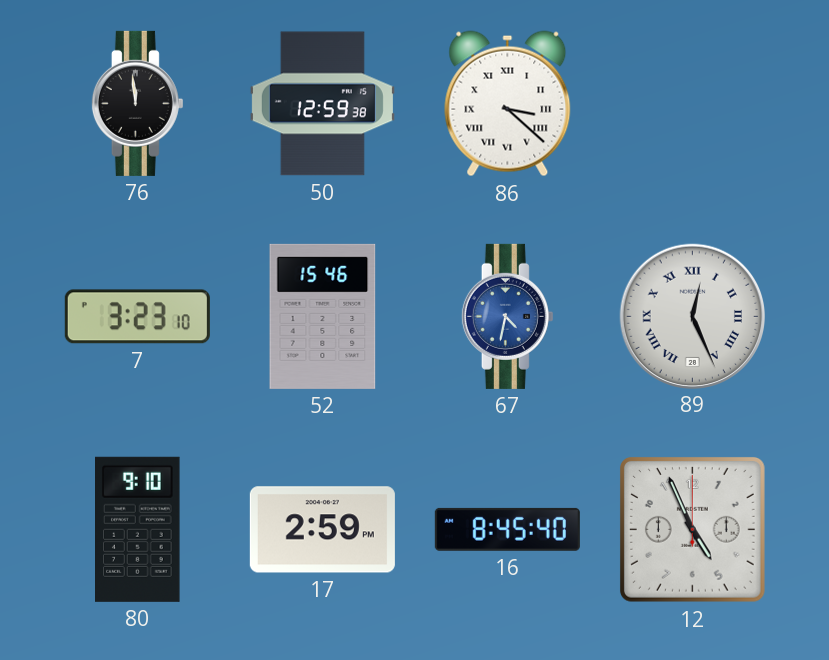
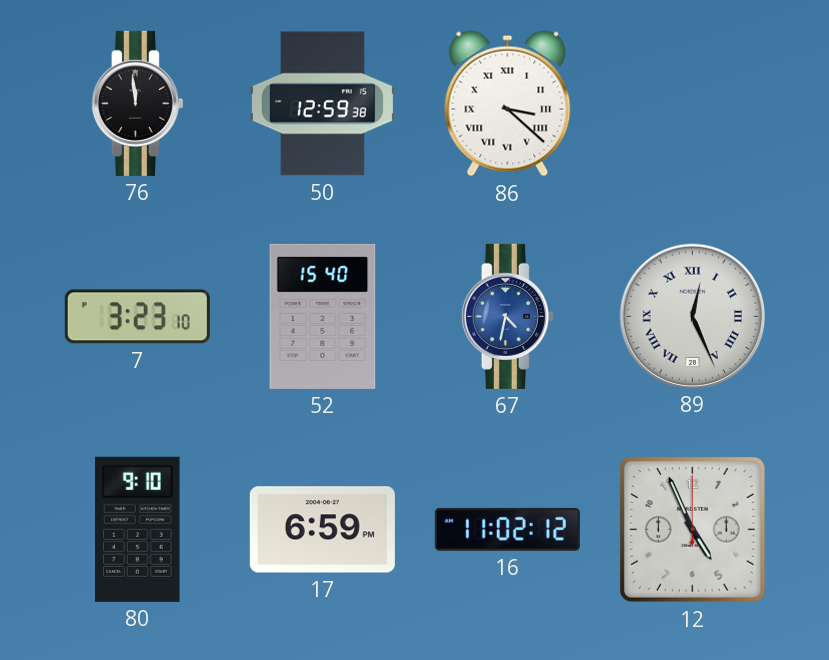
52: 15:46 -> 15:40 (323, 316)
17: 2:59 -> 6:59 (322, 530)
16: 8:45 -> 11:02 (507, 529)
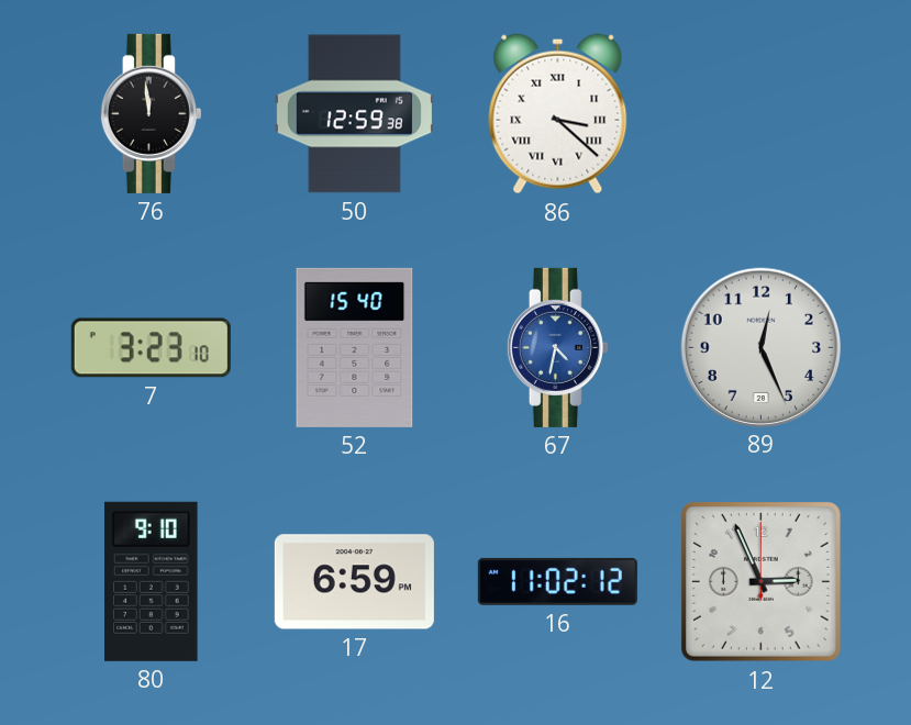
89 numerals: Roman -> Arabic (760, 347)
12: 4:56 -> 2:56 (760, 581)
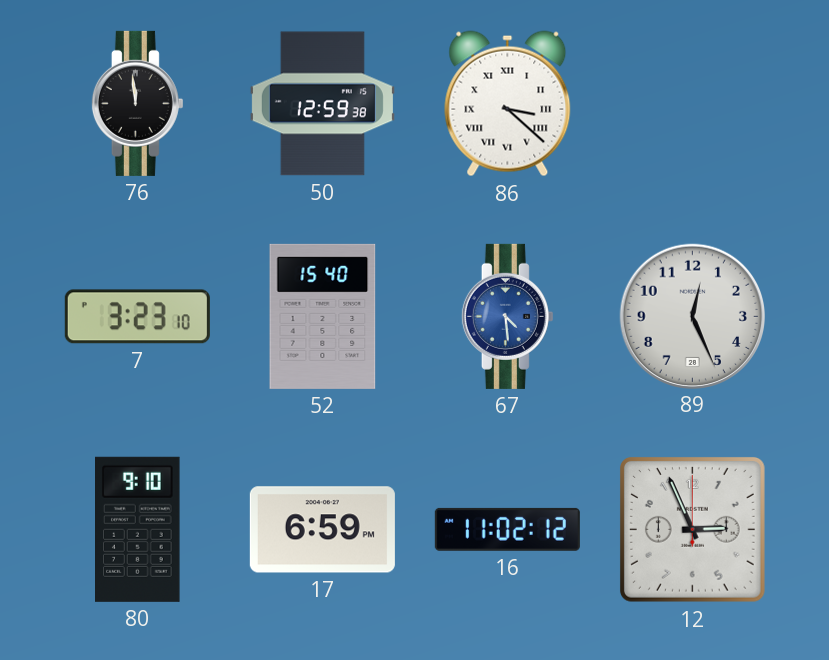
67: 4:32 -> 4:29 (507, 316)
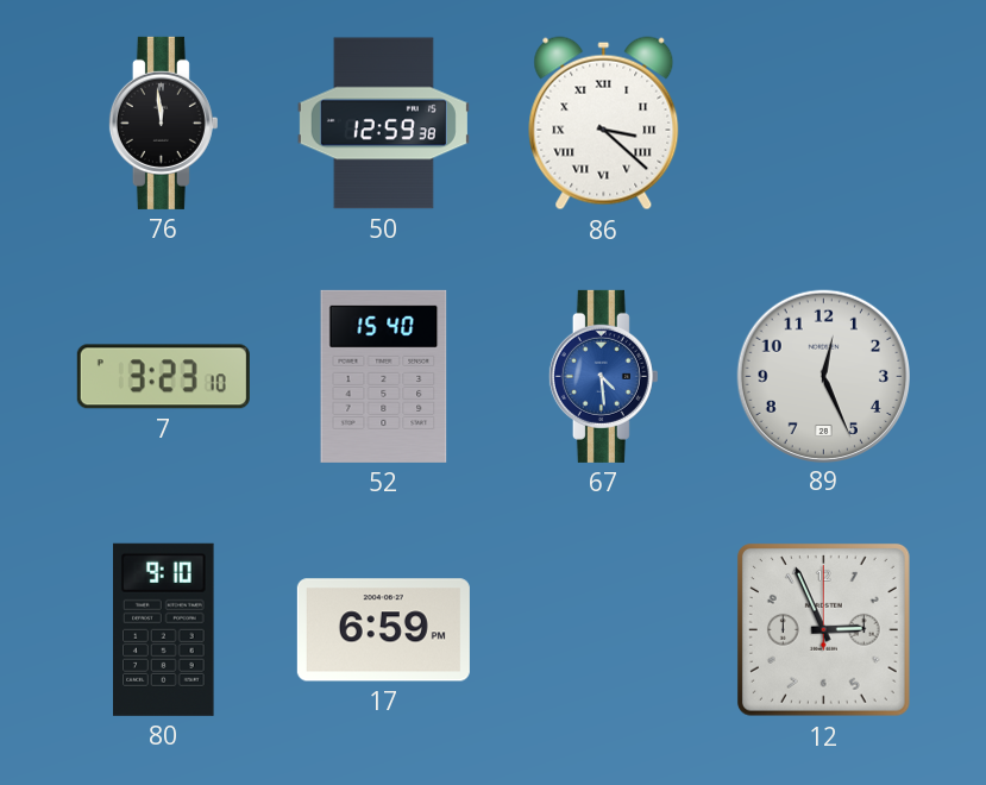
16: 11:02 -> none (507, 529)
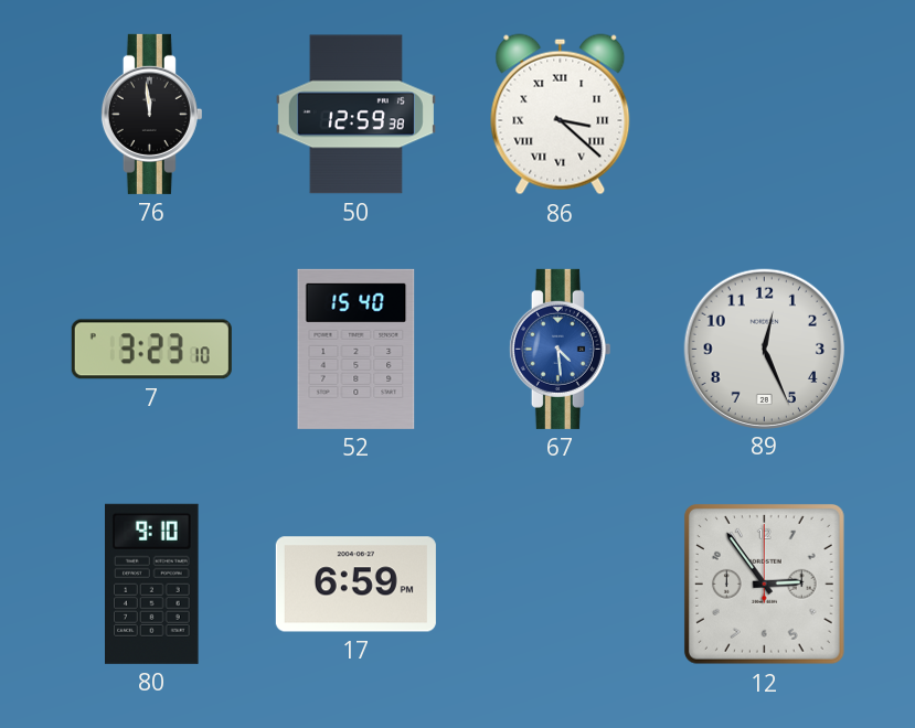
12: 2:56 -> 2:54 (764, 584)
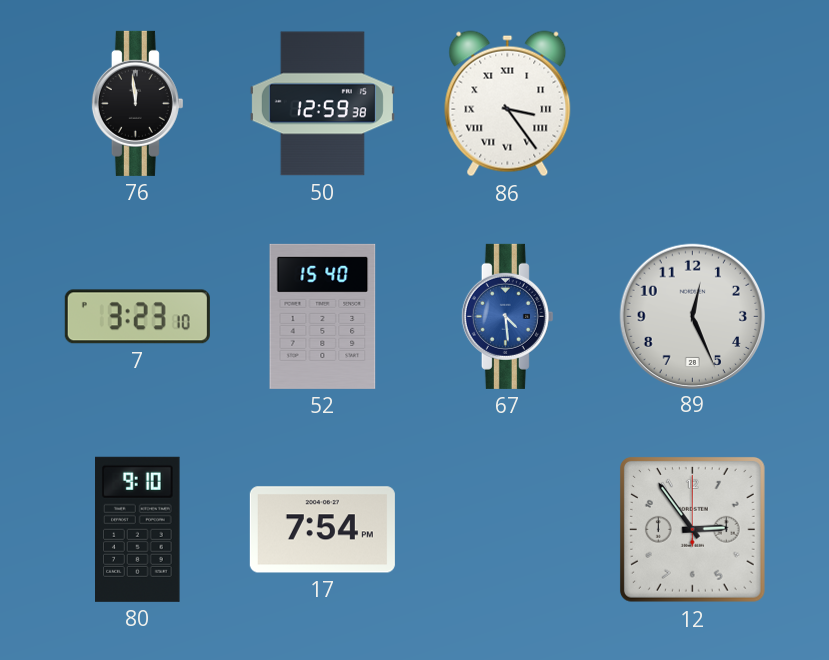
86: 3:22 -> 3:24 (508, 104)
17: 6:59 -> 7:54 (322, 530)
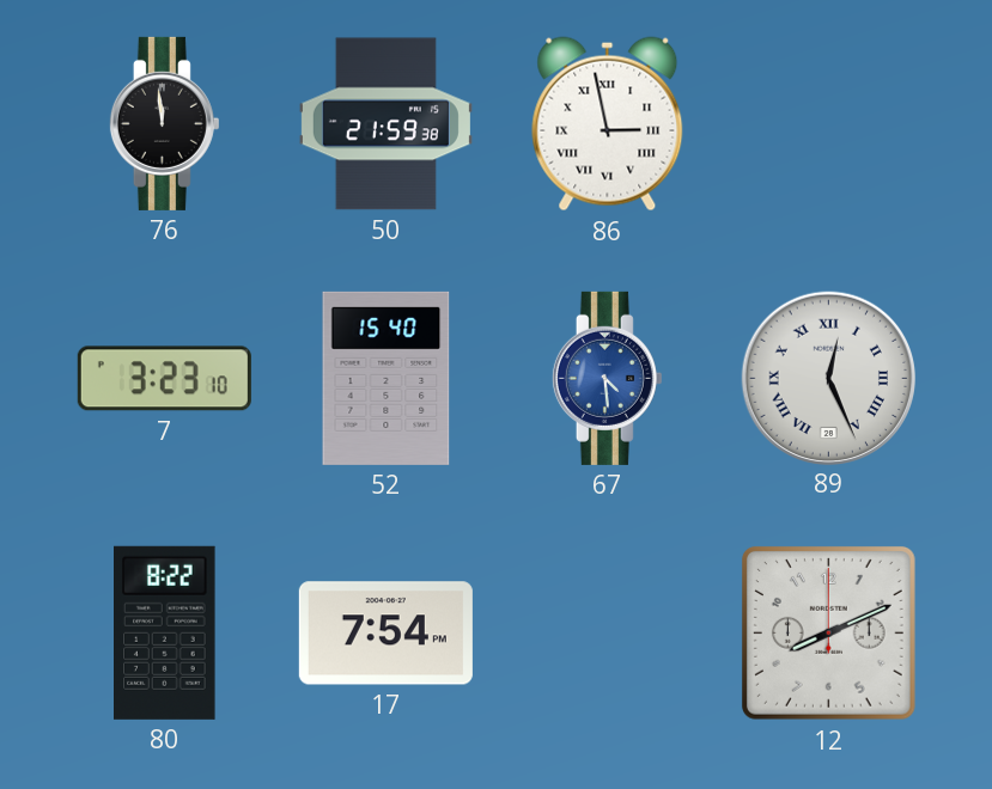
50: 12:59 -> 21:59 (385, 124)
86: 3:24 -> 2:58 (608, 124)
89 numerals: Arabic -> Roman (828, 378)
80: 9:10 -> 8:22 (165, 632)
12: 2:54 -> 8:11 (828, 632)
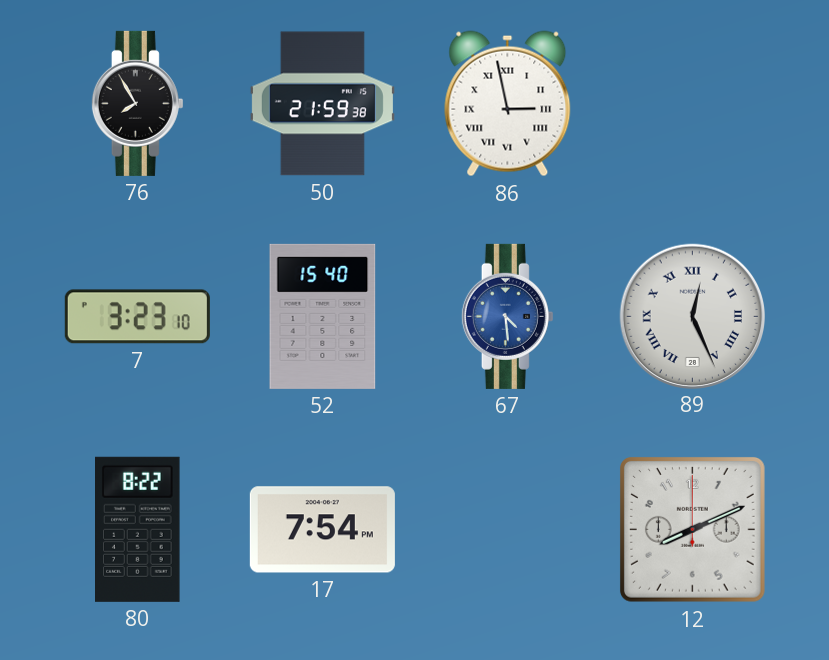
76: 11:59 -> 7:55 (137, 103)
